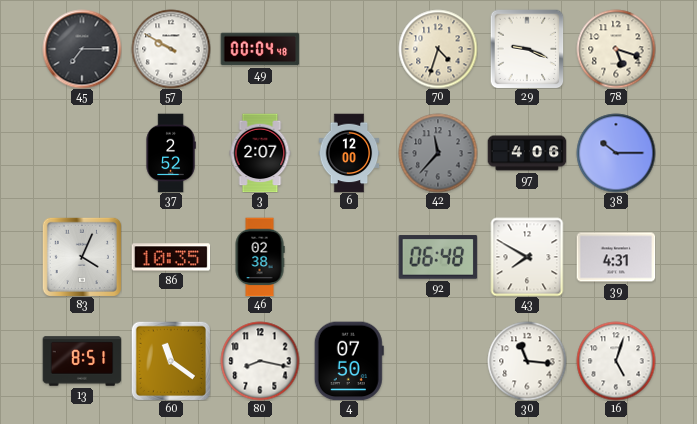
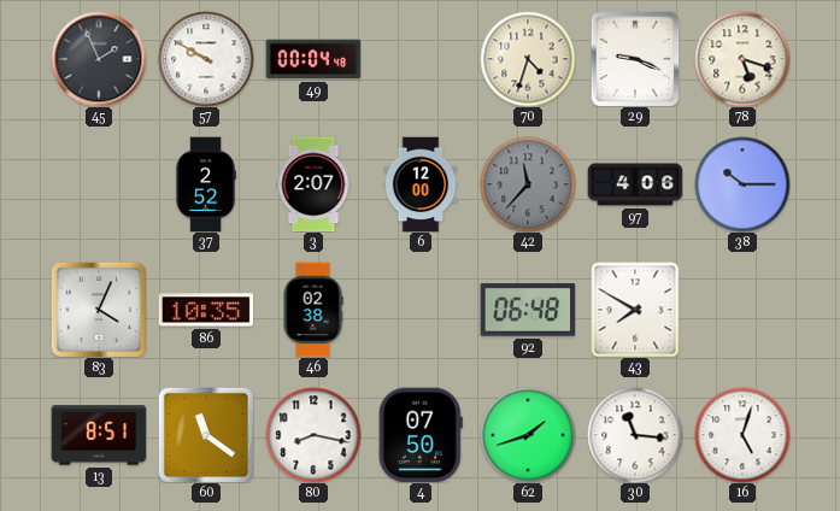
45: 7:15 -> 1:56 (99, 59)
39: 4:31 -> none (616, 257)
62: none -> 1:42 (528, 435)
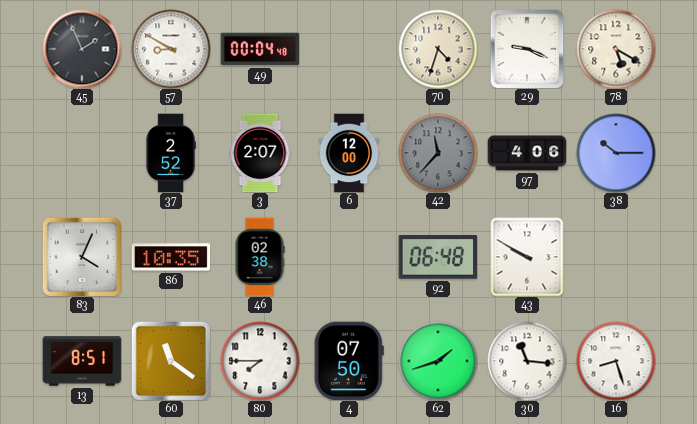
57: 9:50 -> 8:50 (171, 49)
78: 5:18 -> 5:20 (616, 49)
43: 7:50 -> 9:50 (527, 257)
80: 8:17 -> 7:45 (260, 361)
16: 5:03 -> 8:27 (616, 361)
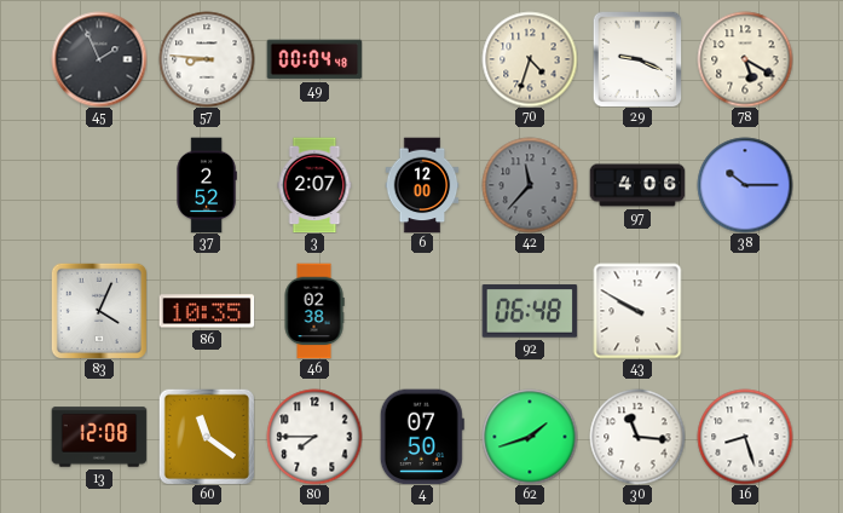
57: 8:50 -> 8:46 (207, 59)
13: 8:51 -> 12:08 (99, 437)
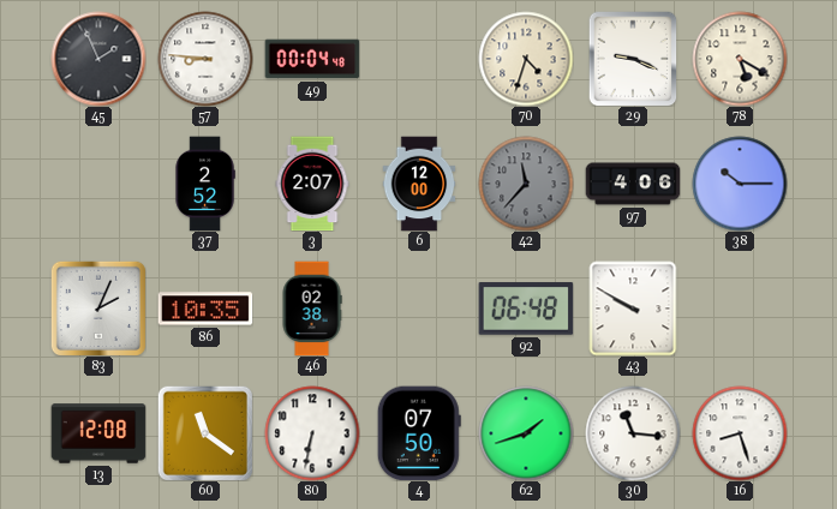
83: 4:04 -> 2:04 (98, 309)
80: 7:45 -> 6:32 (312, 433)
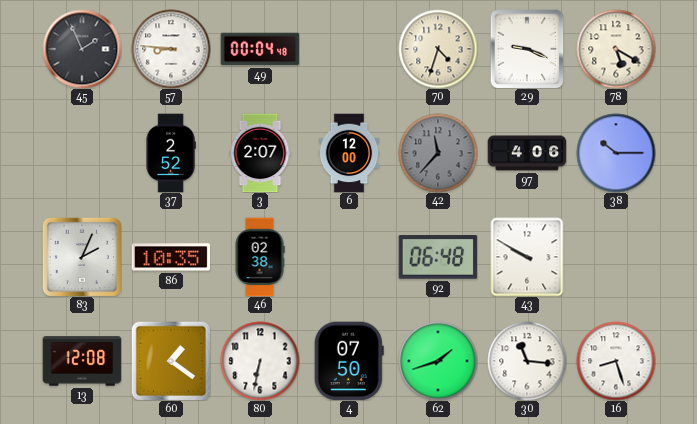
60: 11:21 -> 1:21 (171, 361)
